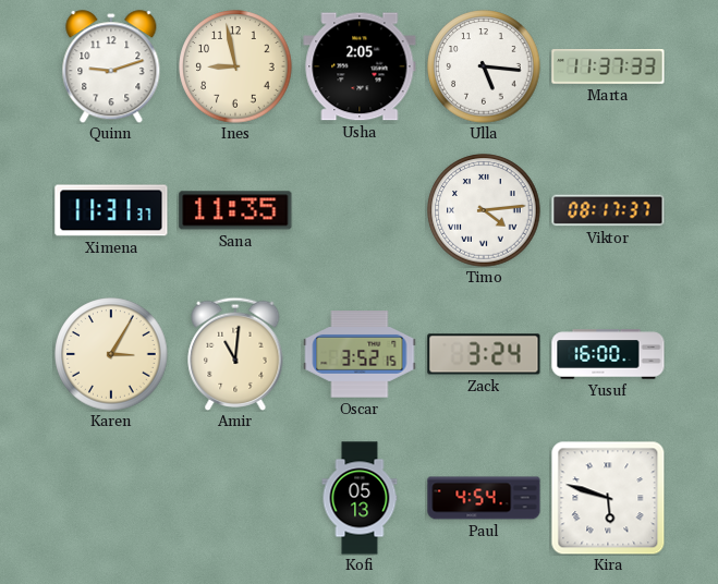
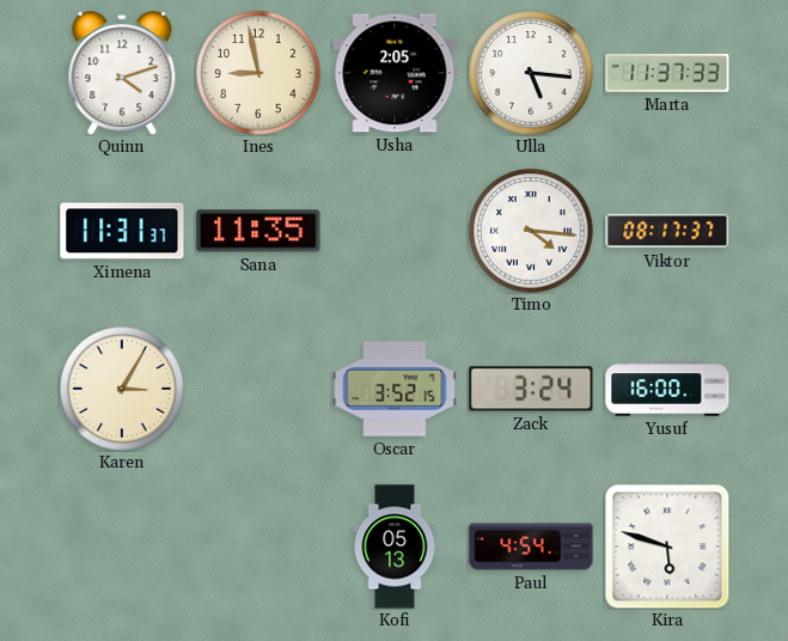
Quinn: 9:12 -> 4:12 (122, 73)
Timo: 4:14 -> 4:16 (531, 231)
Amir: 11:01 -> none (235, 353)
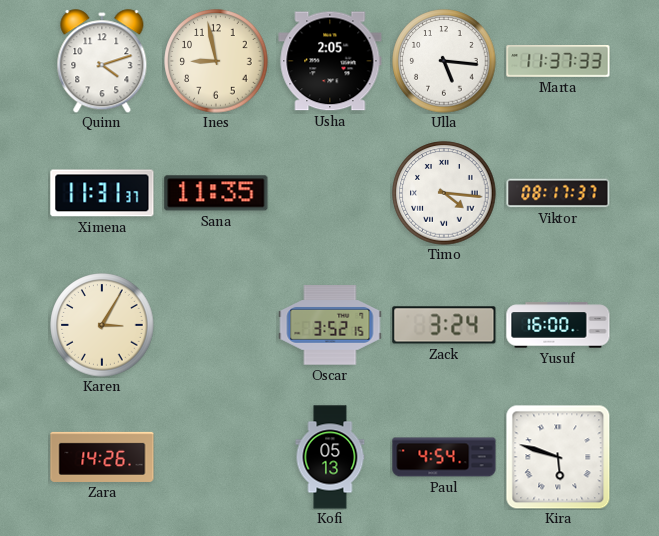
Zara: none -> 14:26 (102, 457)
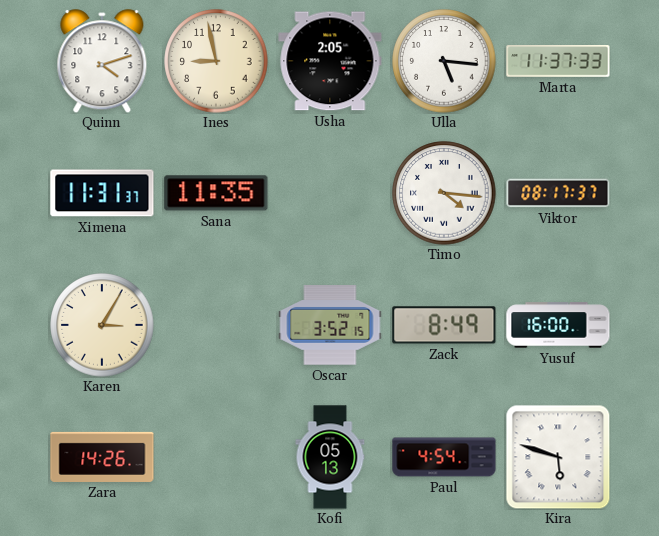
Zack: 3:24 -> 8:49 (444, 325)
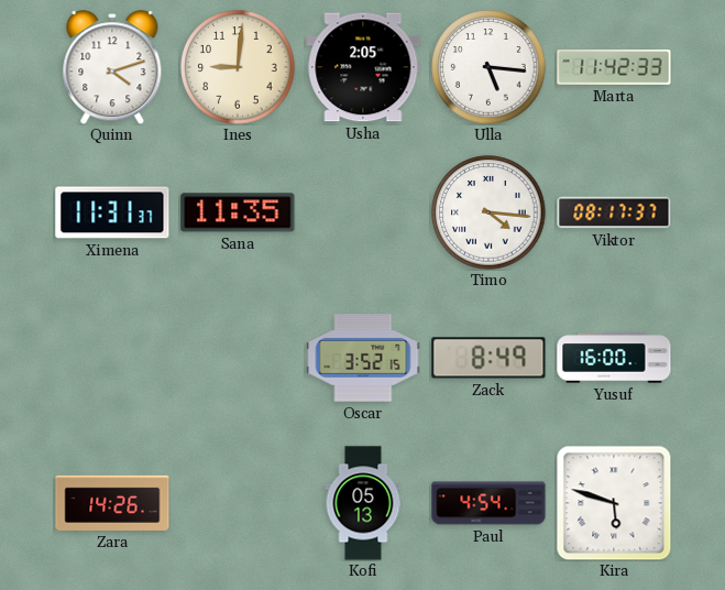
Ines: 8:58 -> 9:01 (238, 67)
Marta: 11:37 -> 11:42 (614, 67)
Karen: 3:05 -> none (102, 325)
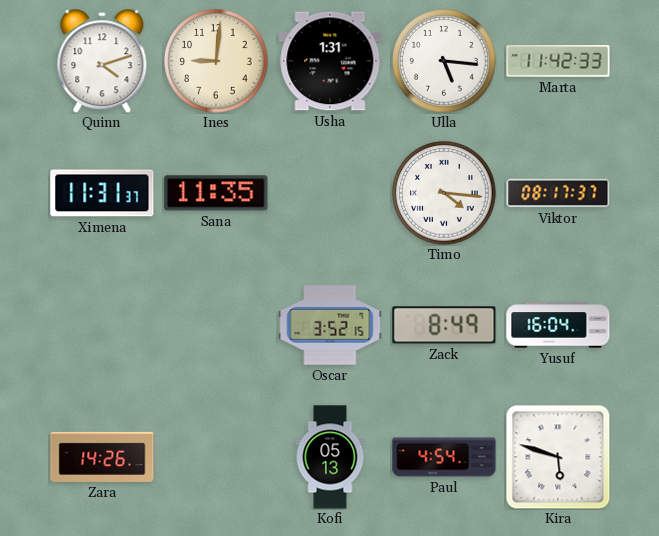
Usha: 2:05 -> 1:31 (330, 61)
Yusuf: 16:00 -> 16:04 (558, 325)
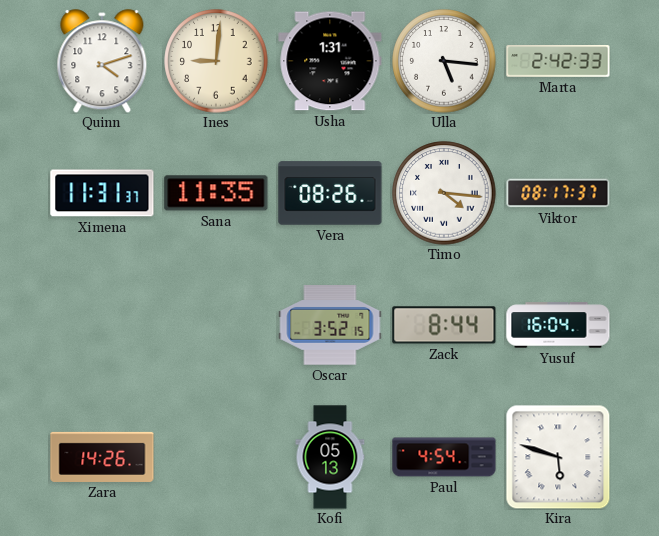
Marta: 11:42 -> 2:42 (558, 61)
Vera: none -> 08:26 (330, 193)
Zack: 8:49 -> 8:44 (444, 325)
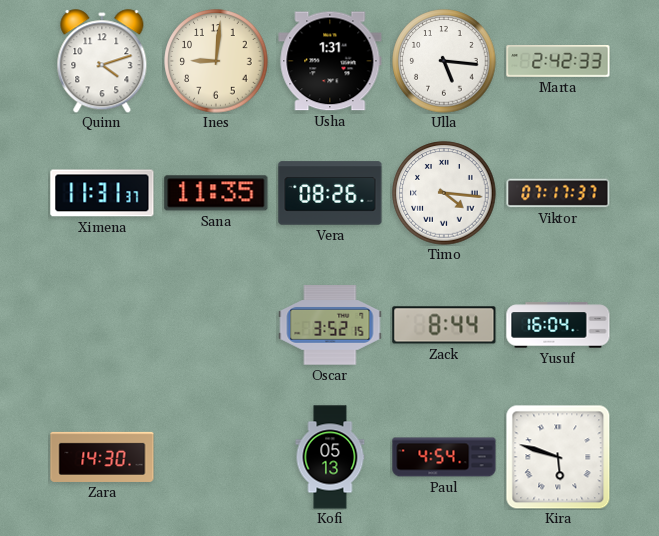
Viktor: 08:17 -> 07:17 (558, 193)
Zara: 14:26 -> 14:30 (102, 457)
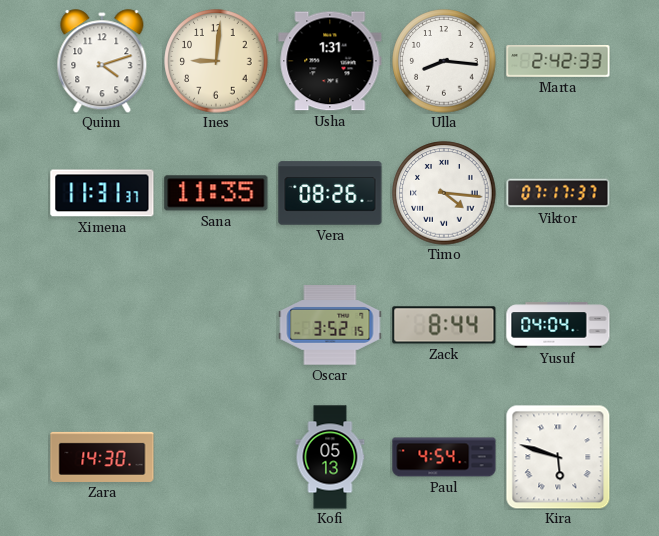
Ulla: 5:16 -> 8:16 (444, 61)
Yusuf: 16:04 -> 04:04 (558, 325)
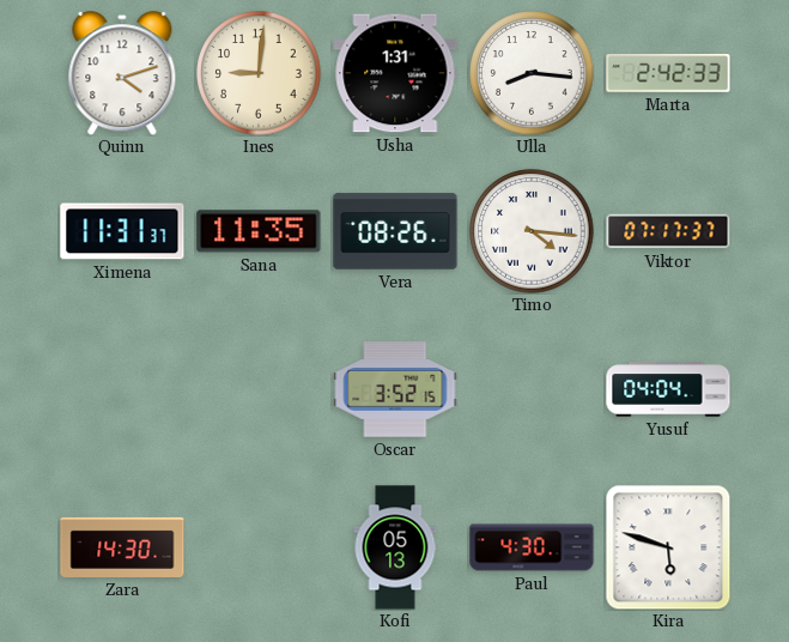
Zack: 8:44 -> none (444, 325)
Paul: 4:54 -> 4:30 (532, 547)
